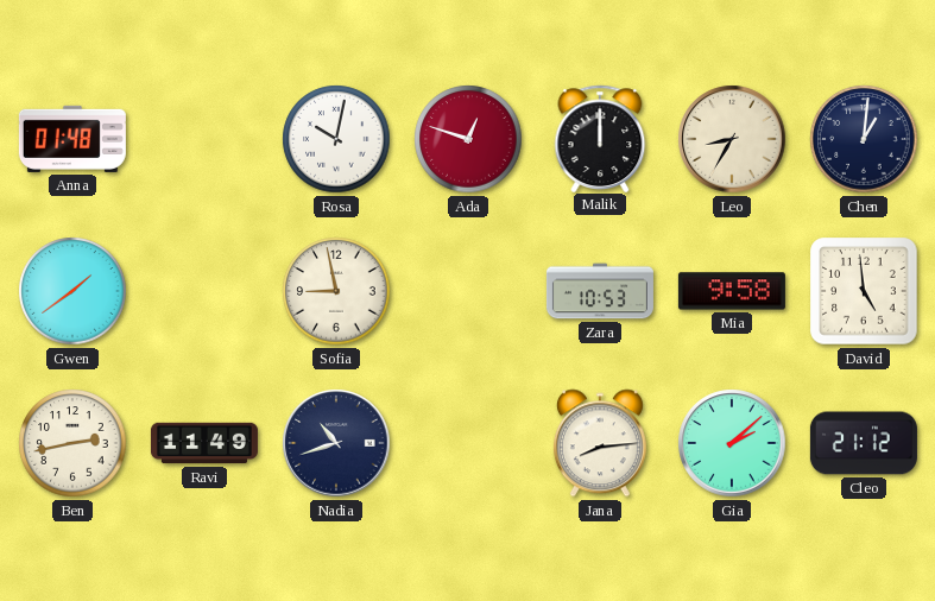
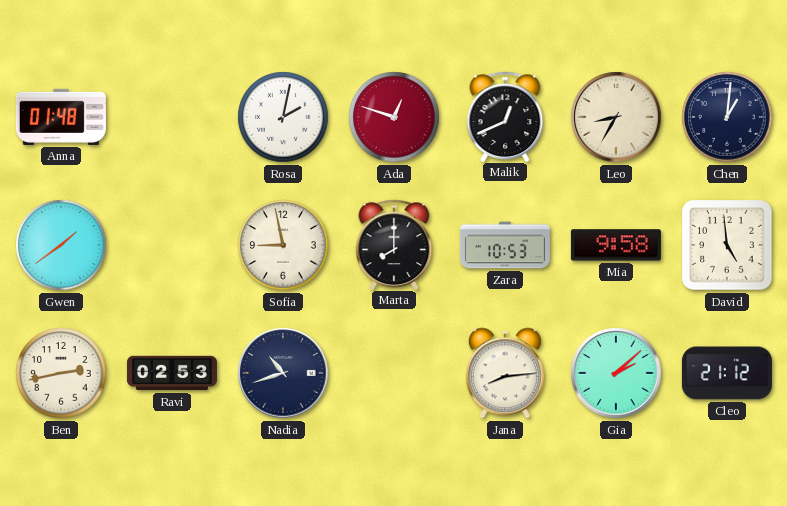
Rosa: 10:02 -> 2:02 (283, 117)
Malik: 12:00 -> 12:41 (505, 116)
Marta: none -> 8:00 (394, 244)
Ravi: 11:49 -> 02:53 (172, 373)
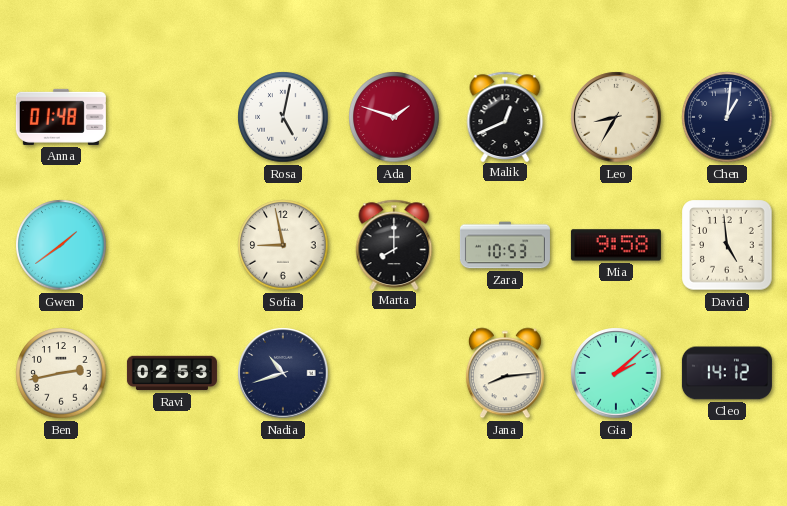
Rosa: 2:02 -> 5:02 (283, 117)
Ada: 12:48 -> 1:48 (394, 117)
Cleo: 21:12 -> 14:12 (727, 373)
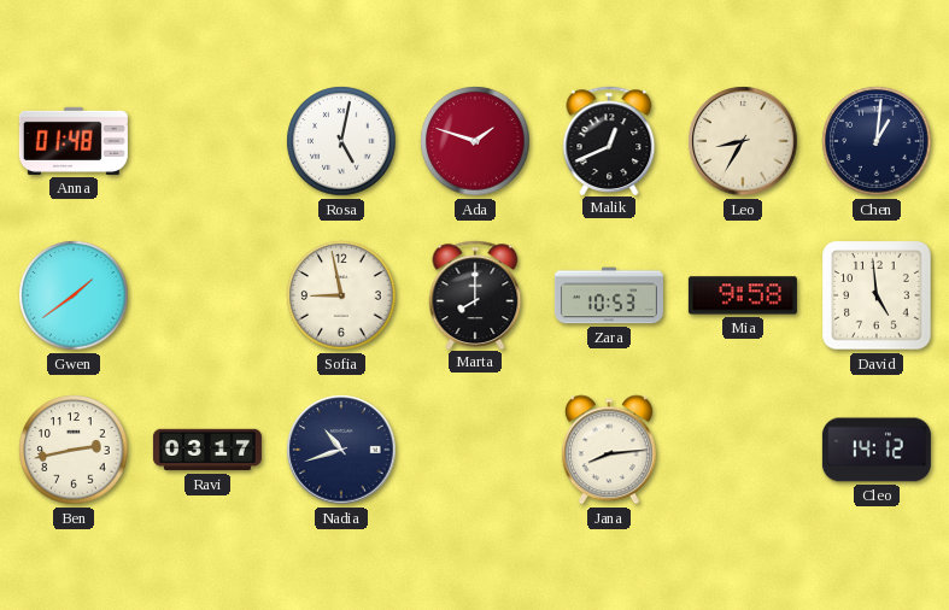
Ravi: 02:53 -> 03:17 (207, 450)
Gia: 2:08 -> none (616, 373)
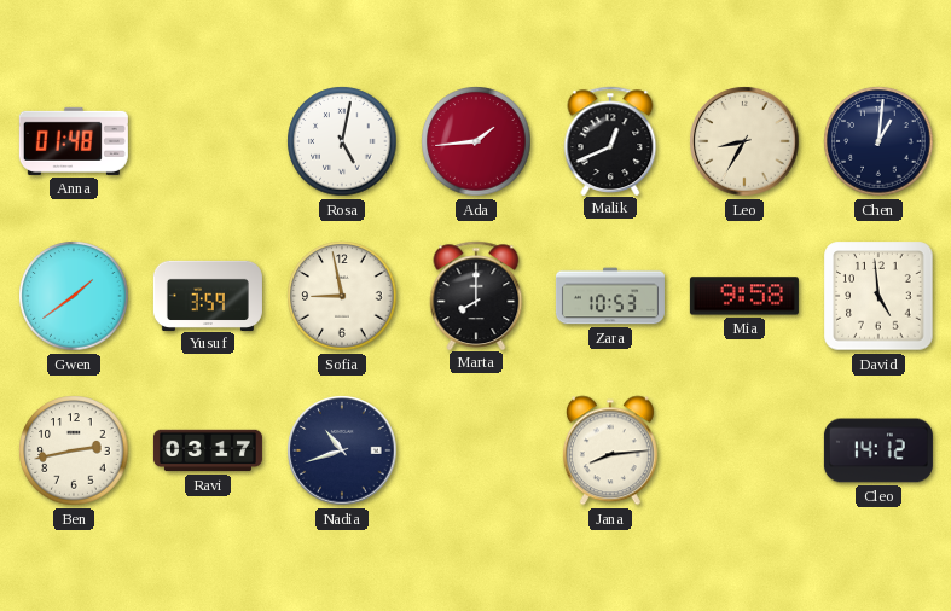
Ada: 1:48 -> 1:44 (476, 141)
Yusuf: none -> 3:59 (208, 295)
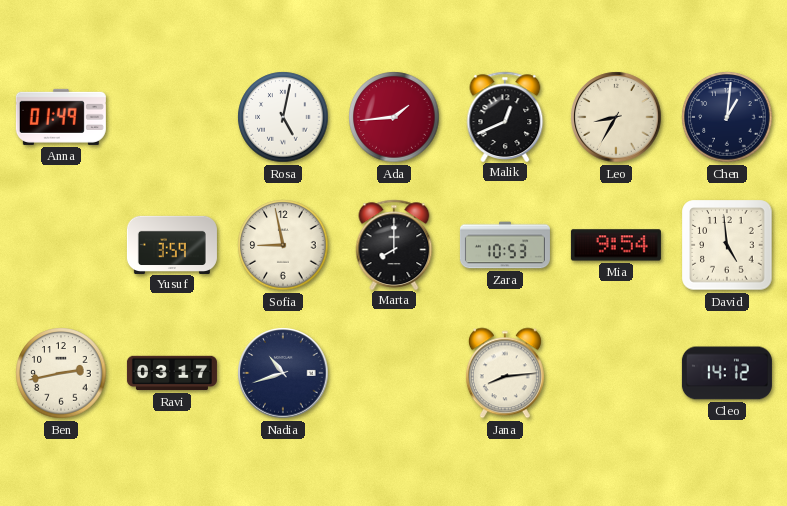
Anna: 01:48 -> 01:49 (61, 117)
Gwen: 1:39 -> none (74, 296)
Mia: 9:58 -> 9:54 (616, 245)
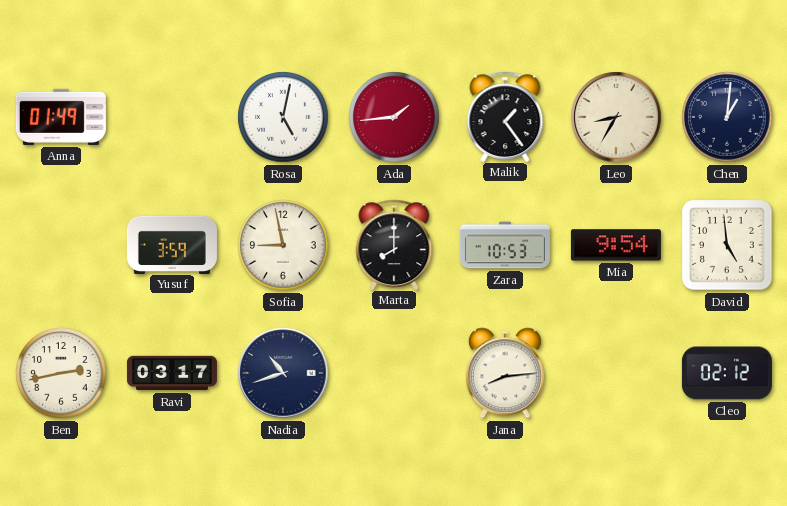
Malik: 12:41 -> 1:24 (505, 116)
Cleo: 14:12 -> 02:12 (727, 373)
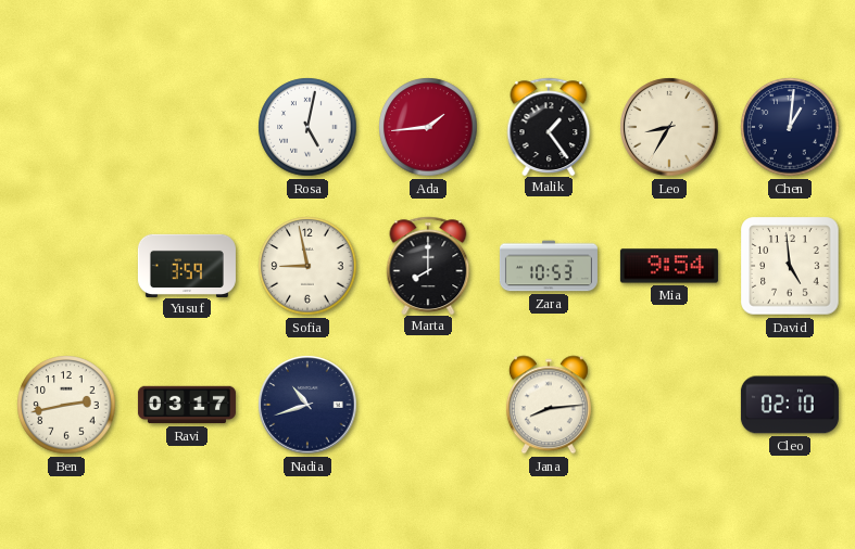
Anna: 01:49 -> none (61, 117)
Cleo: 02:12 -> 02:10 (790, 405)
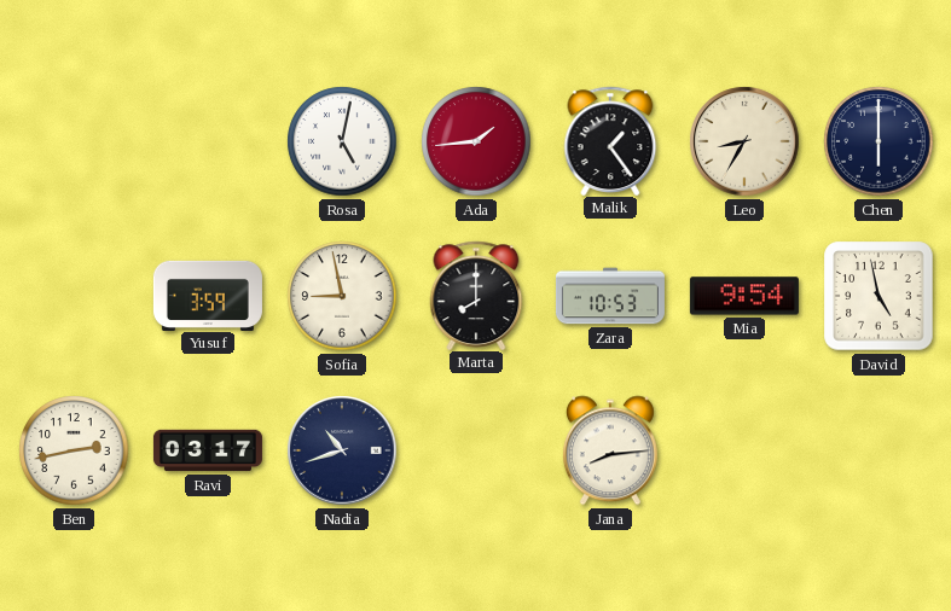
Chen: 1:01 -> 6:00 (878, 141)
David: 4:59 -> 4:58 (878, 296)
Cleo: 02:10 -> none (790, 405)
